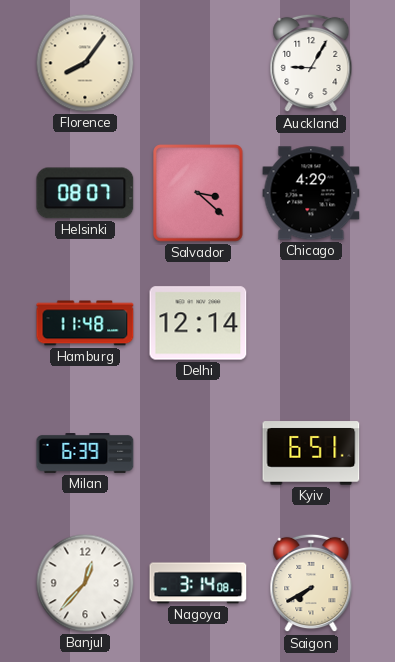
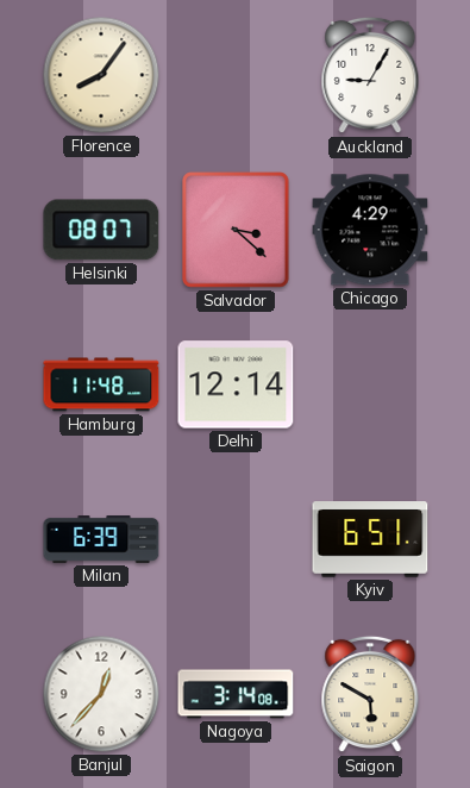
Saigon: 7:40 -> 5:50 (370, 694)
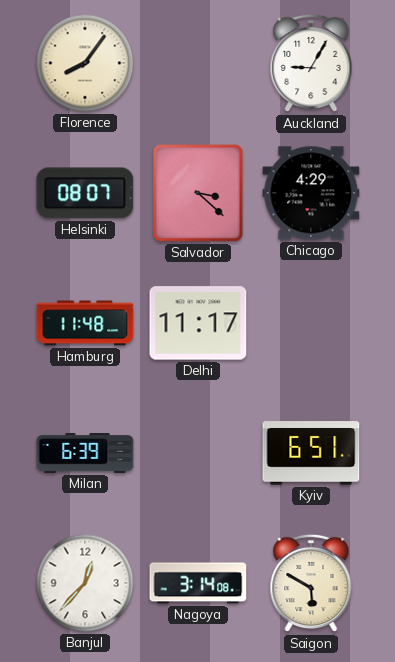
Delhi: 12:14 -> 11:17 (198, 323)
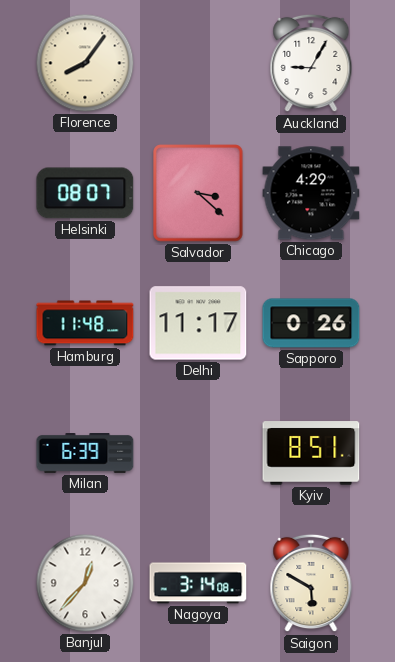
Sapporo: none -> 0:26 (311, 323)
Kyiv: 6:51 -> 8:51 (311, 453)
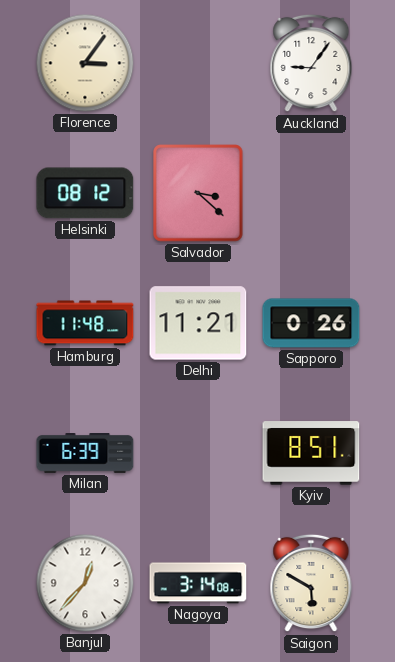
Florence: 8:06 -> 3:06 (85, 63)
Auckland: 9:05 -> 9:06 (311, 63)
Helsinki: 08:07 -> 08:12 (85, 193)
Chicago: 4:29 -> none (311, 193)
Delhi: 11:17 -> 11:21 (198, 323)
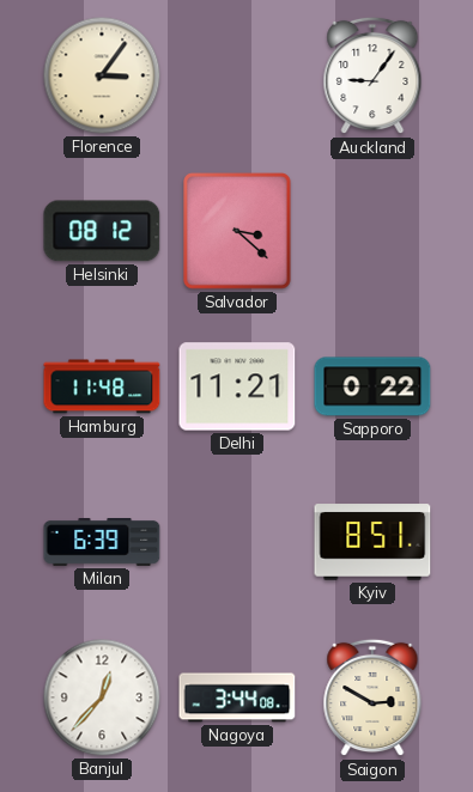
Sapporo: 0:26 -> 0:22 (372, 386)
Nagoya: 3:14 -> 3:44 (237, 697)
Saigon: 5:50 -> 2:50 (372, 697)
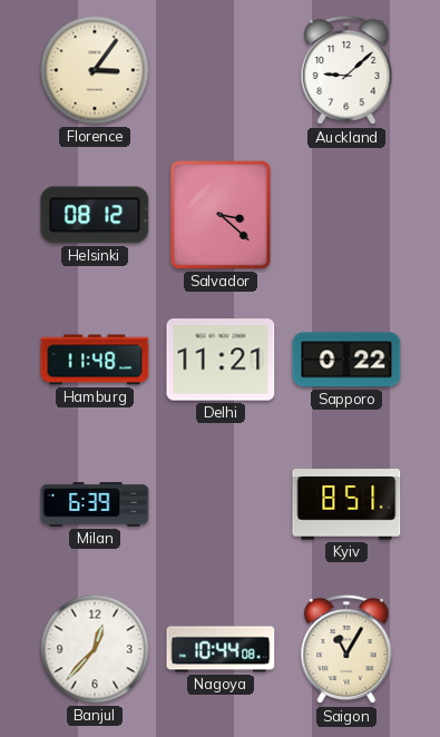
Auckland: 9:06 -> 9:08 (346, 70)
Nagoya: 3:44 -> 10:44 (221, 649)
Saigon: 2:50 -> 11:05 (346, 649)
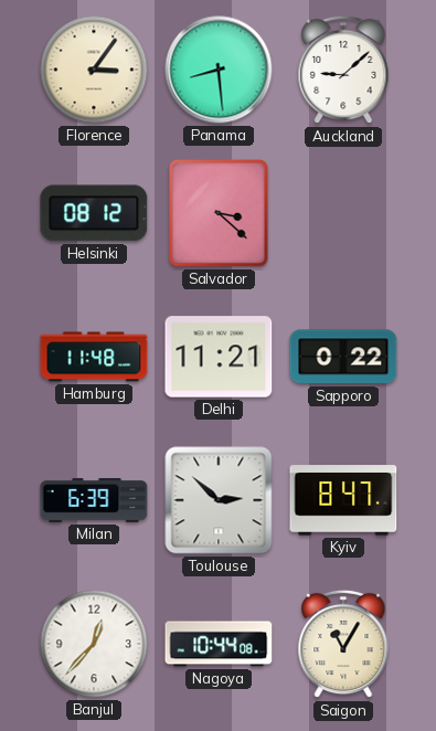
Panama: none -> 8:29 (219, 70)
Toulouse: none -> 2:52 (219, 500)
Kyiv: 8:51 -> 8:47 (343, 500)
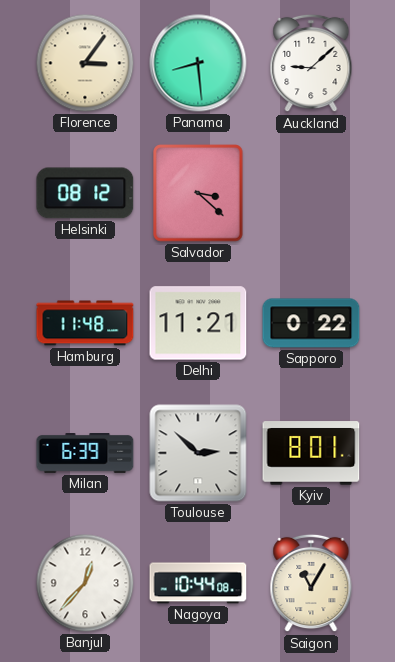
Kyiv: 8:47 -> 8:01 (311, 453)
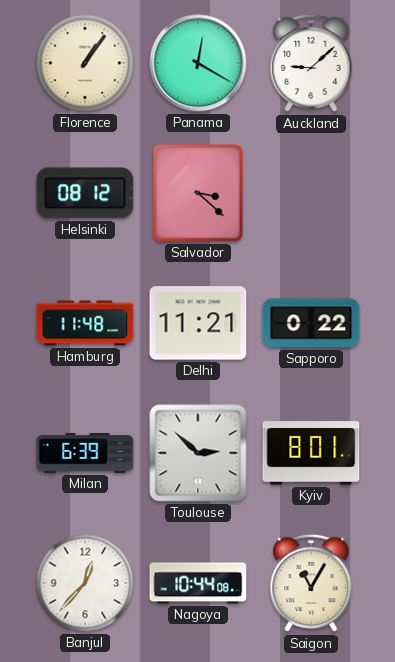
Florence: 3:06 -> 1:06 (85, 63)
Panama: 8:29 -> 12:20 (198, 63)
